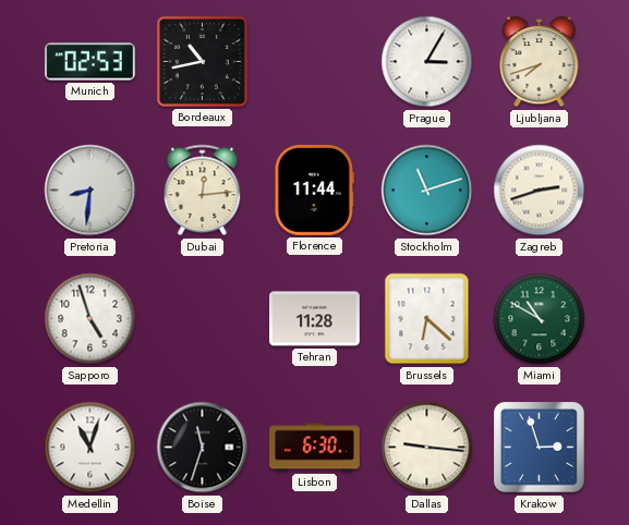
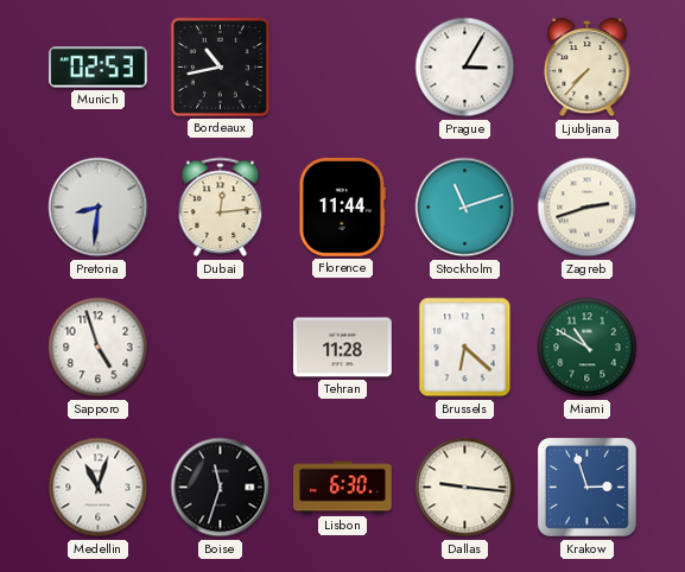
Ljubljana: 7:42 -> 7:37 (588, 68)
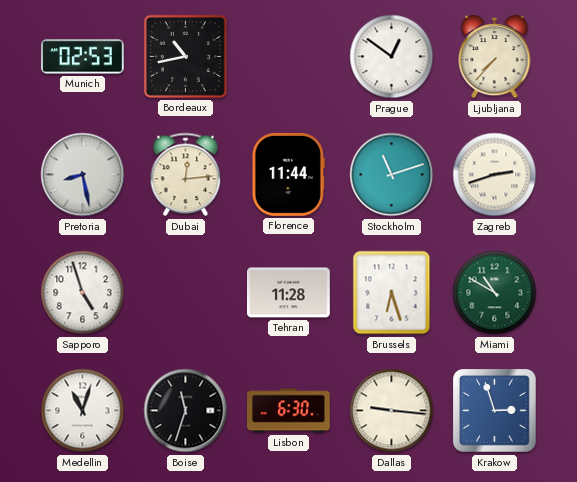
Prague: 3:05 -> 12:51 (392, 57)
Pretoria: 8:31 -> 8:28 (83, 175)
Brussels: 6:22 -> 6:27 (392, 293)
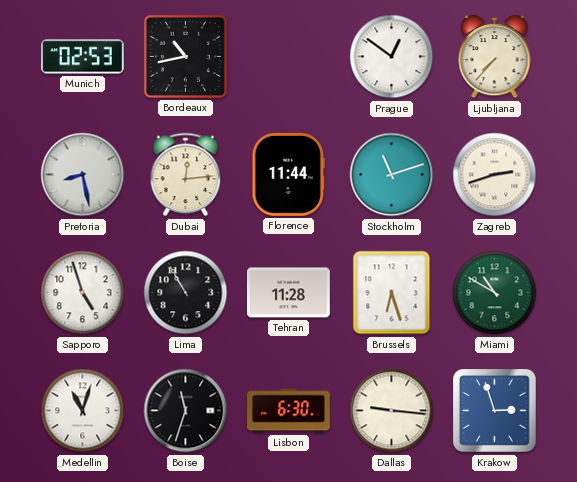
Lima: none -> 10:55 (186, 293)
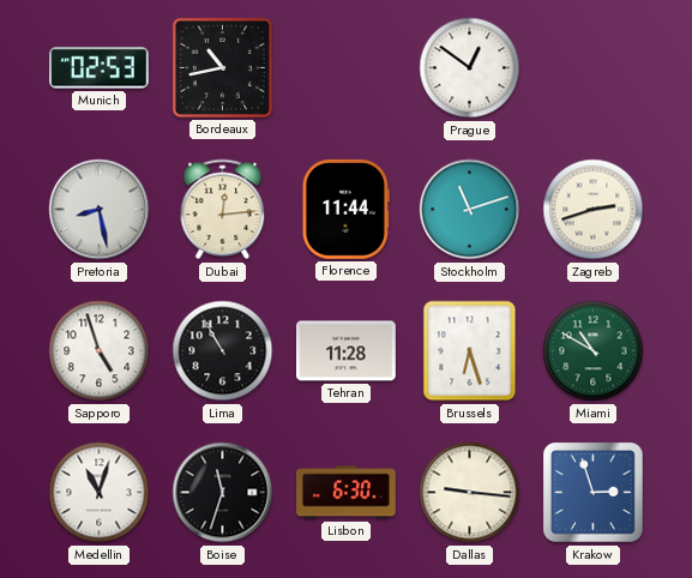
Ljubljana: 7:37 -> none (495, 57)
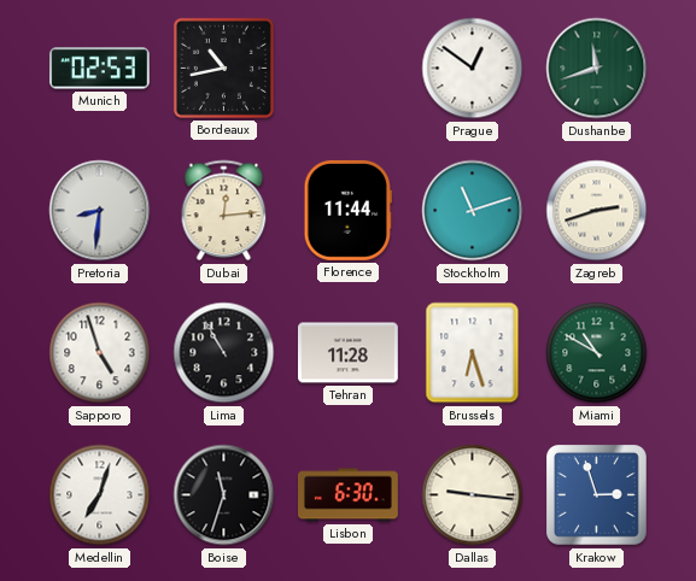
Dushanbe: none -> 11:42 (597, 69)
Pretoria: 8:28 -> 8:31 (100, 211)
Medellin: 11:03 -> 7:03 (100, 495)
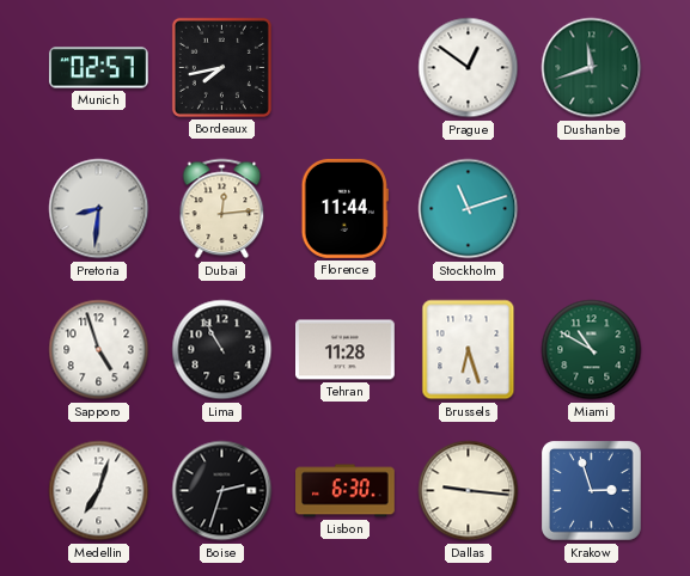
Munich: 02:53 -> 02:57 (98, 68)
Bordeaux: 10:43 -> 7:43 (221, 67)
Zagreb: 2:42 -> none (597, 211)
Boise: 11:33 -> 2:33 (222, 491)
